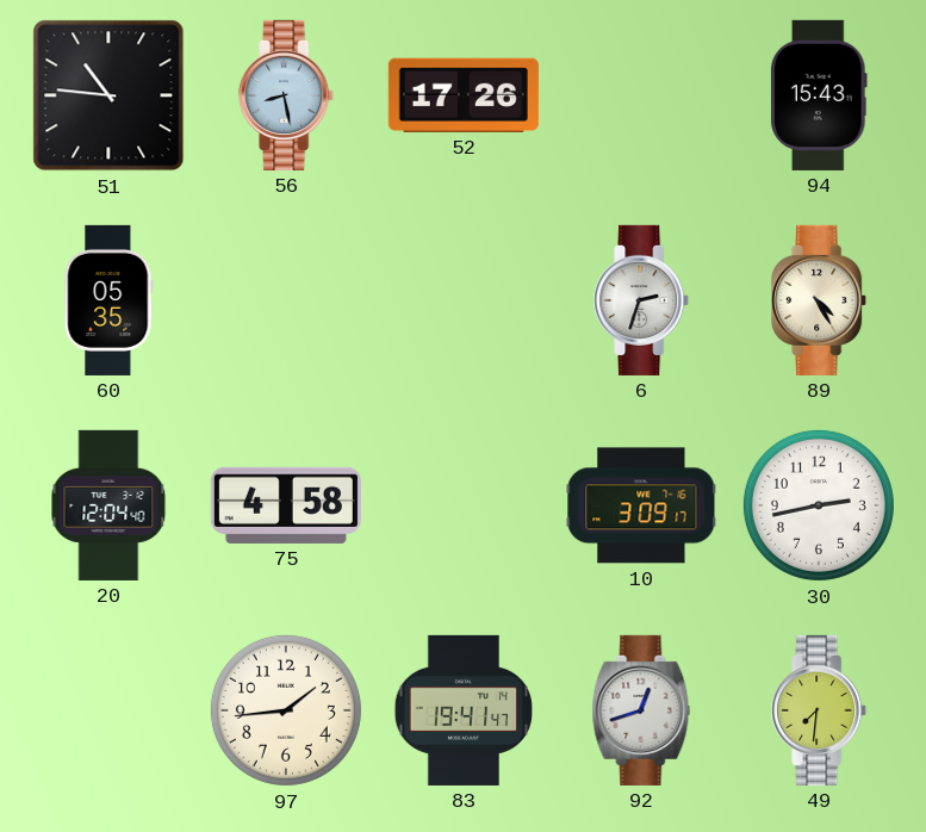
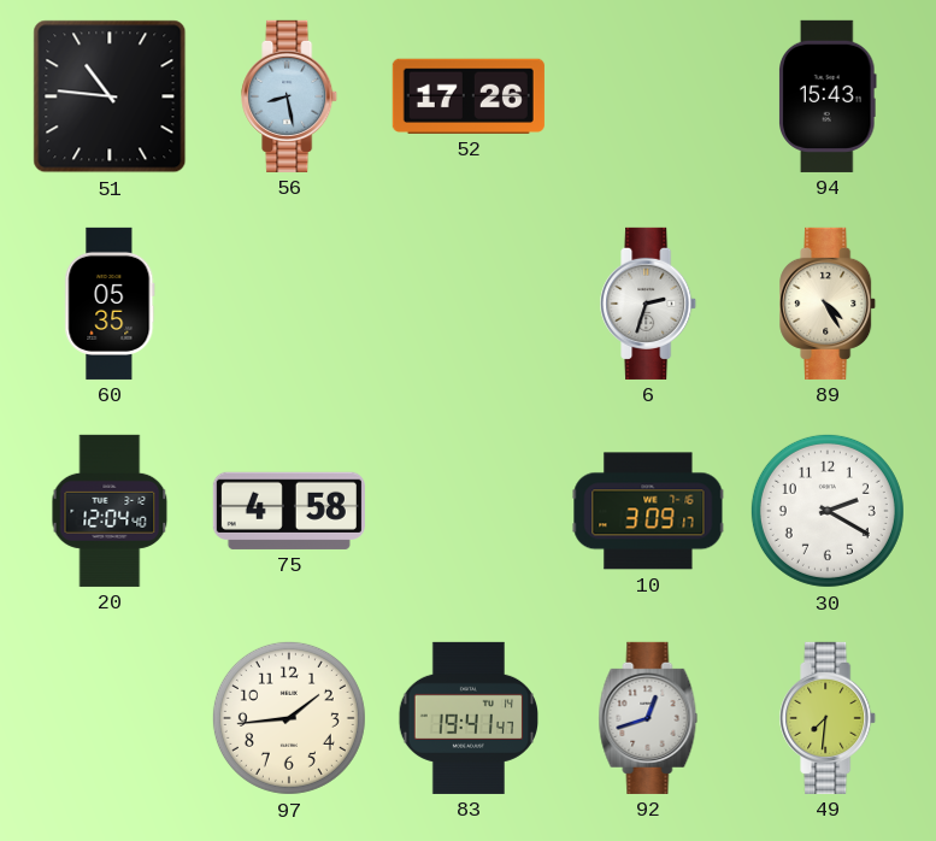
30: 2:43 -> 2:20 (828, 511)
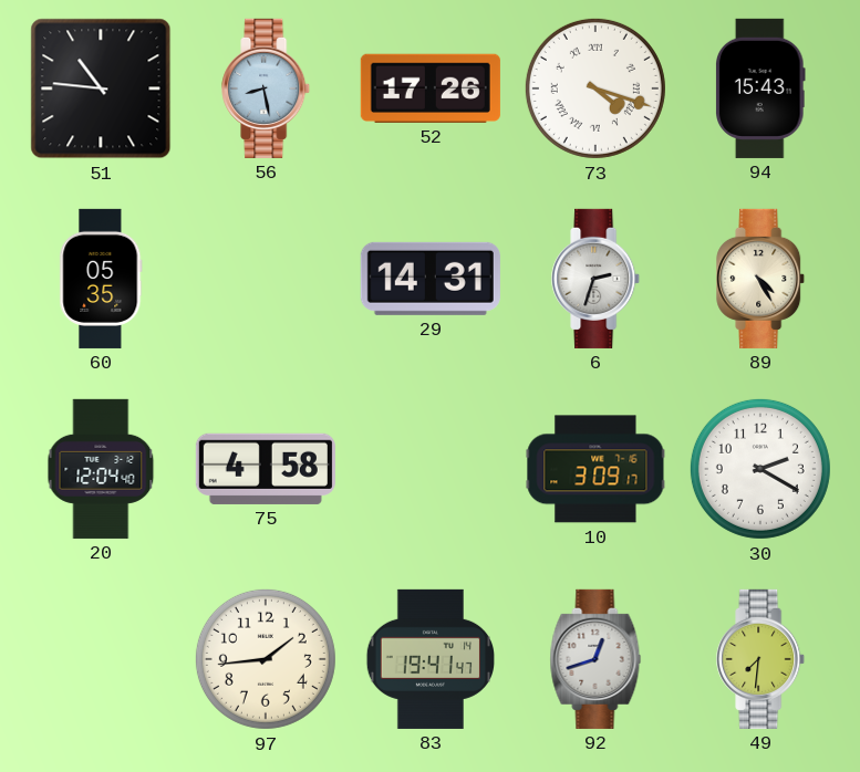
73: none -> 4:18 (595, 88)
29: none -> 14:31 (431, 279)
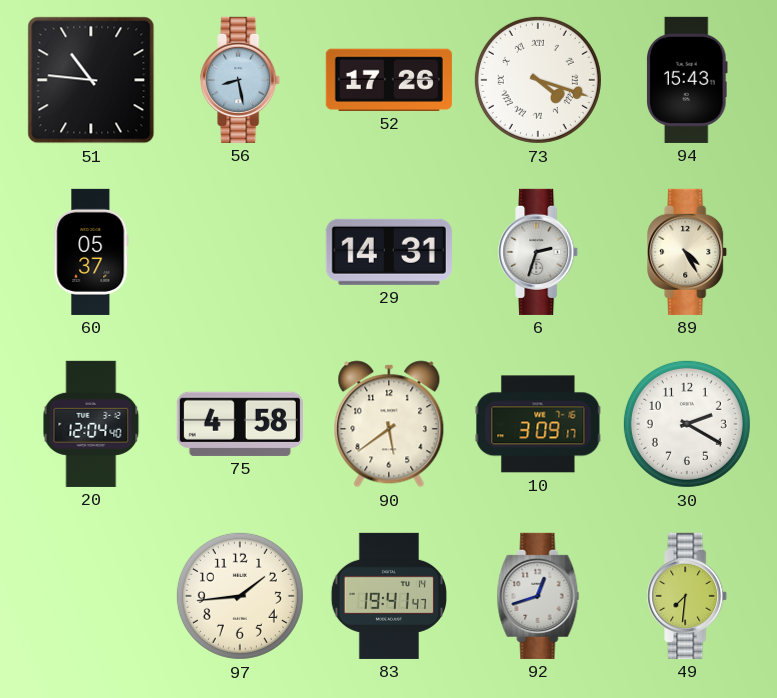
60: 05:35 -> 05:37 (91, 252)
90: none -> 5:39 (389, 424)
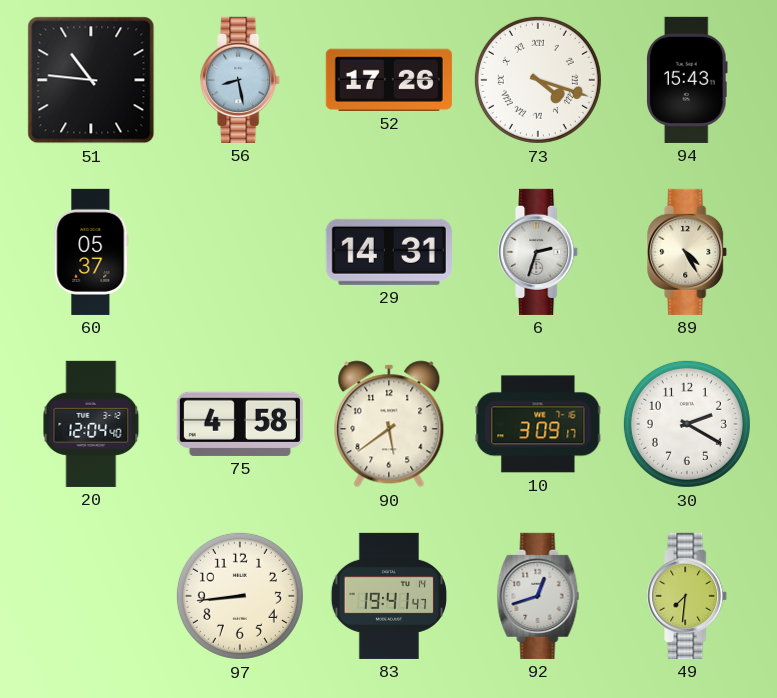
97: 1:44 -> 8:44 (240, 596)
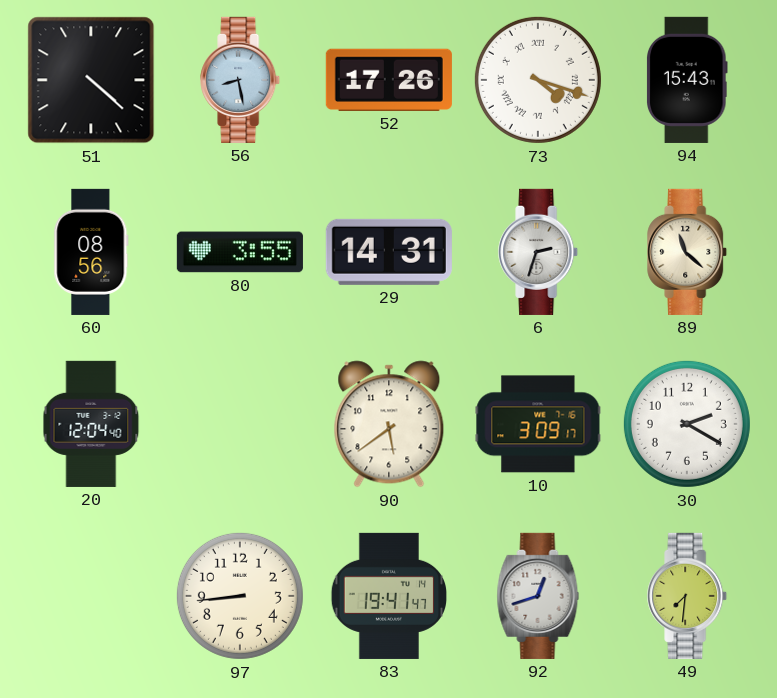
51: 10:46 -> 4:22 (91, 80)
60: 05:37 -> 08:56 (91, 252)
80: none -> 3:55 (240, 252)
89: 4:25 -> 11:22 (688, 252)
75: 4:58 -> none (240, 424)
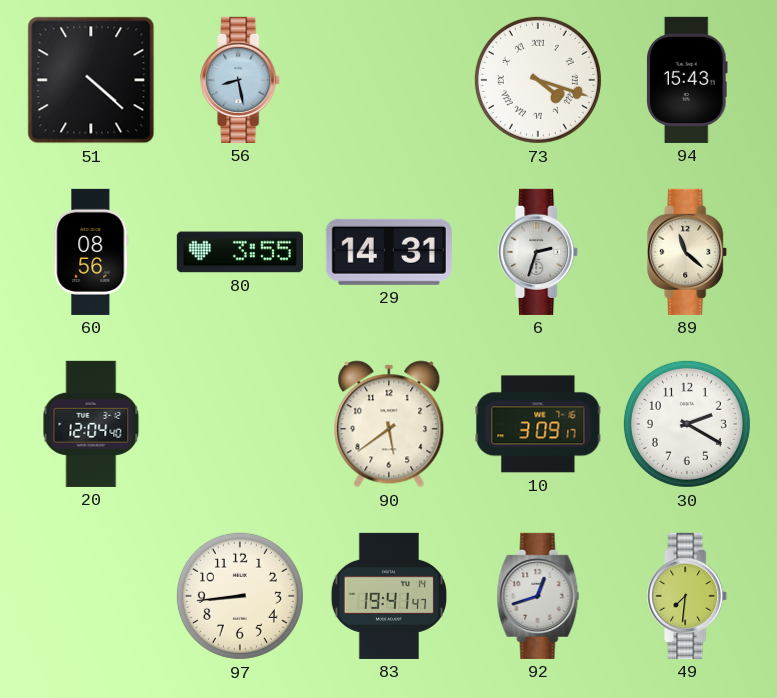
52: 17:26 -> none (389, 80)
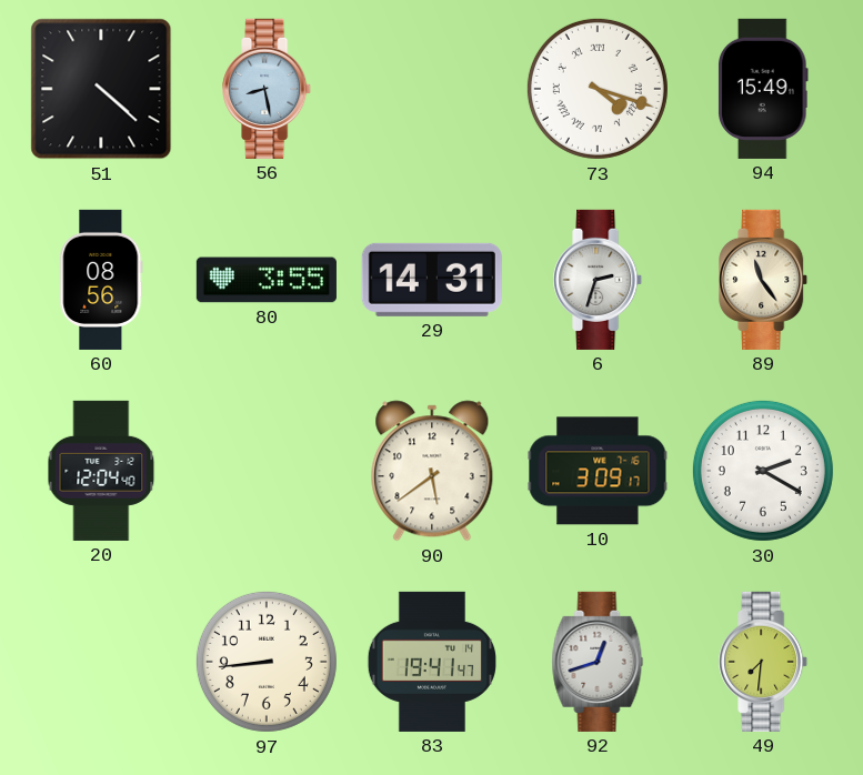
94: 15:43 -> 15:49 (764, 89)
89: 11:22 -> 11:24 (764, 280)
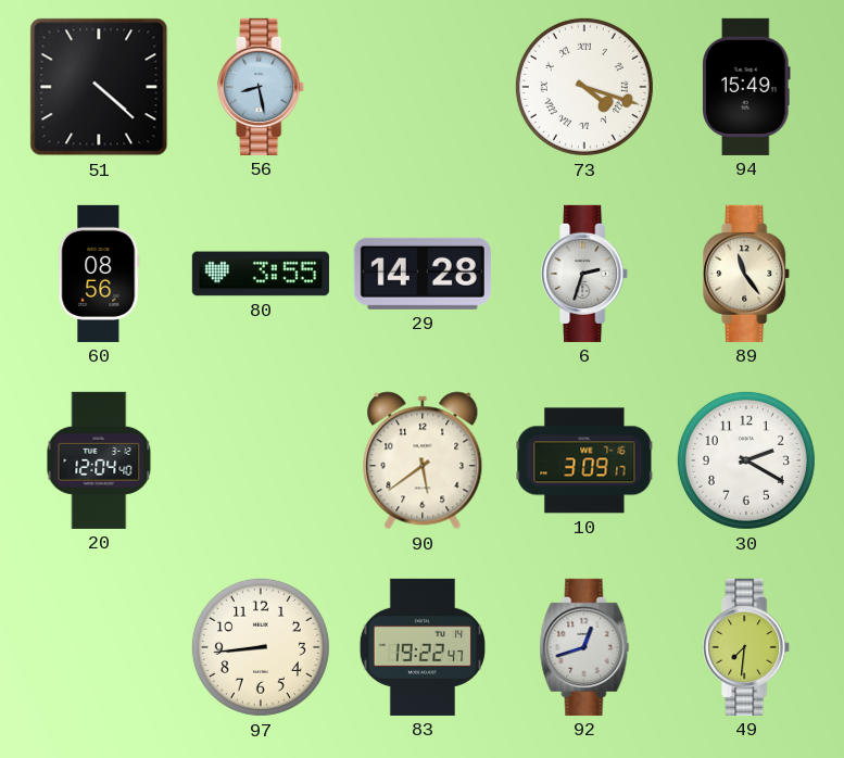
29: 14:31 -> 14:28 (423, 274)
83: 19:41 -> 19:22 (421, 647)
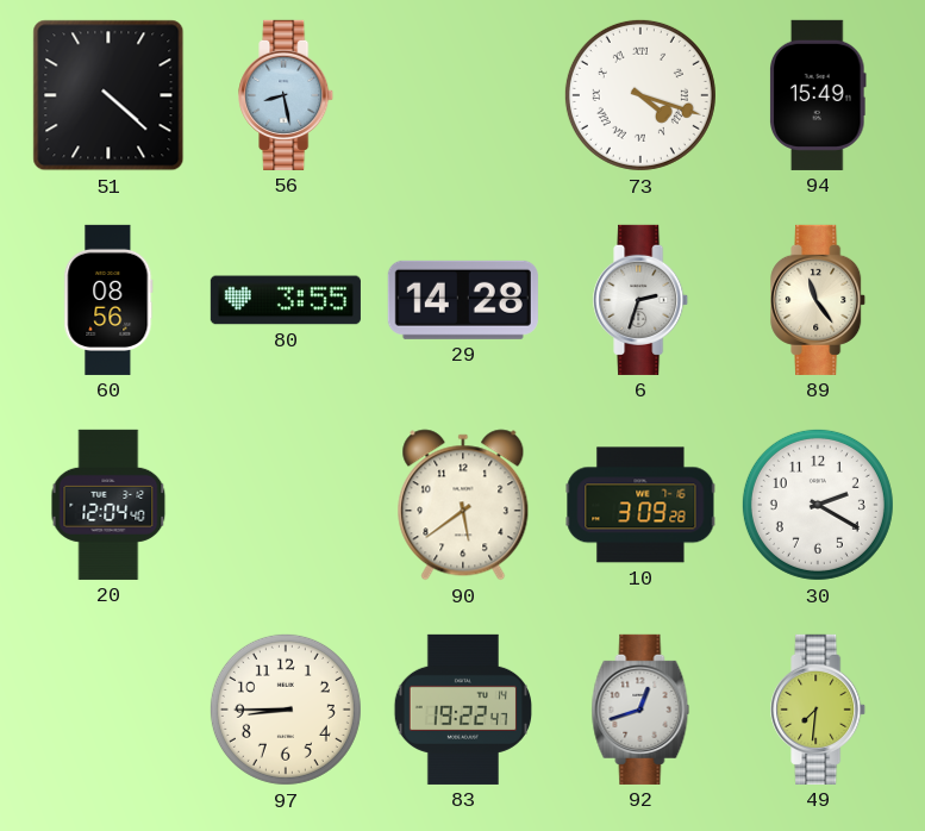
10: 3:09:17 -> 3:09:28 (640, 505)
97: 8:44 -> 8:45 (286, 710)
